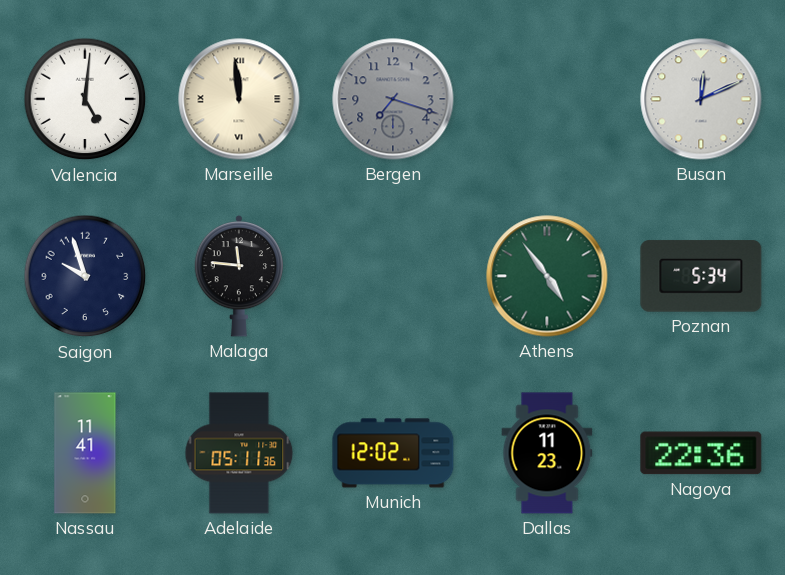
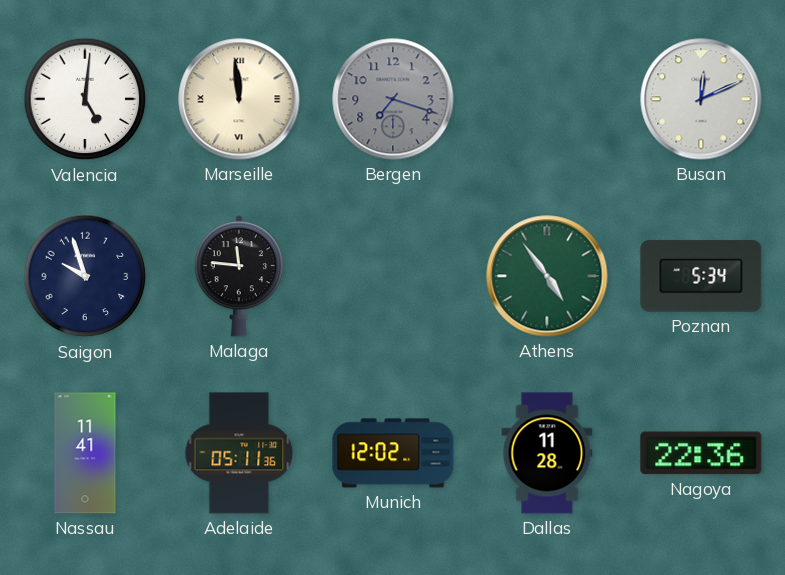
Dallas: 11:23 -> 11:28 (547, 453)
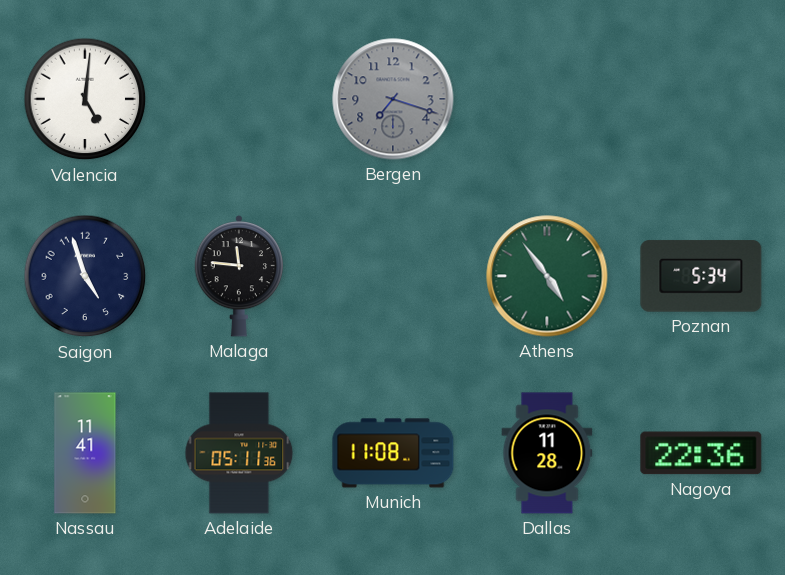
Marseille: 11:59 -> none (239, 99)
Busan: 12:11 -> none (701, 99)
Saigon: 9:57 -> 4:57 (85, 276)
Munich: 12:02 -> 11:08 (393, 453)
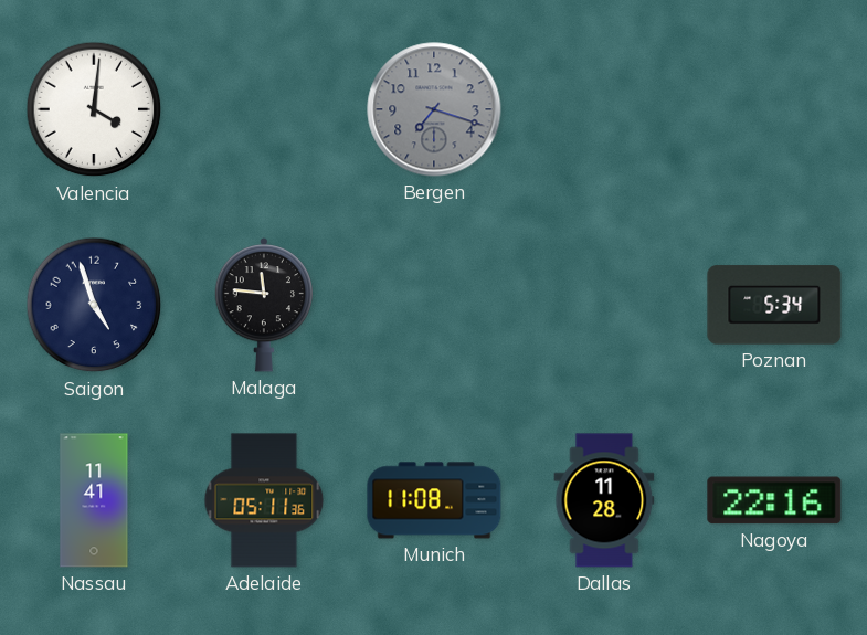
Valencia: 5:01 -> 4:01 (94, 109)
Athens: 4:54 -> none (547, 276)
Nagoya: 22:36 -> 22:16 (774, 500)
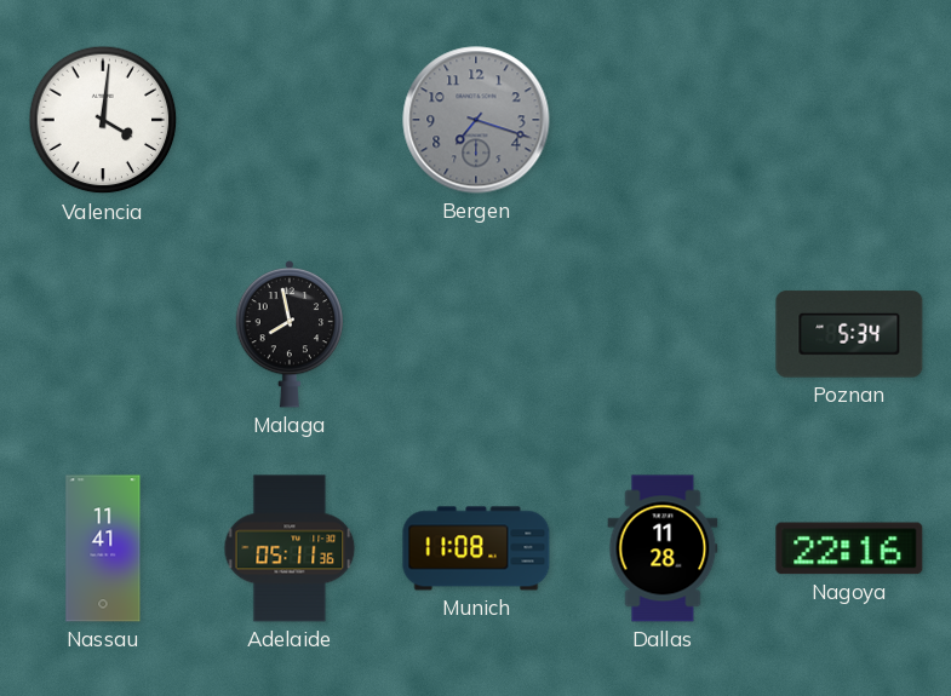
Saigon: 4:57 -> none (94, 305)
Malaga: 11:46 -> 7:58 (290, 334)
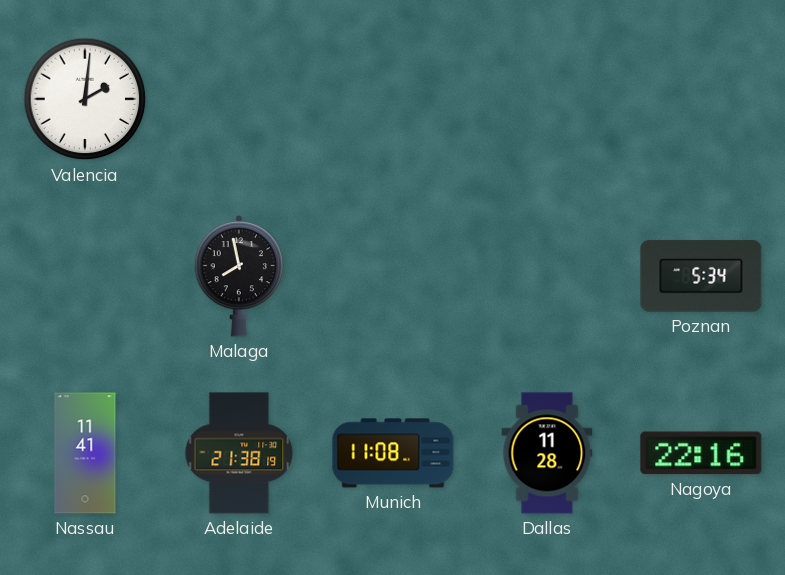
Valencia: 4:01 -> 2:01 (85, 99)
Bergen: 7:18 -> none (476, 120)
Adelaide: 05:11 -> 21:38 (239, 453)
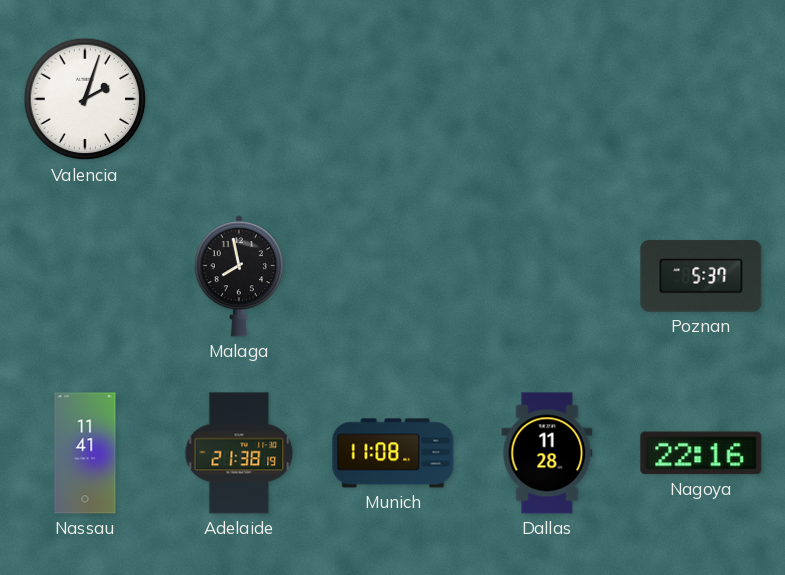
Valencia: 2:01 -> 2:03 (85, 99)
Poznan: 5:34 -> 5:37 (701, 276)
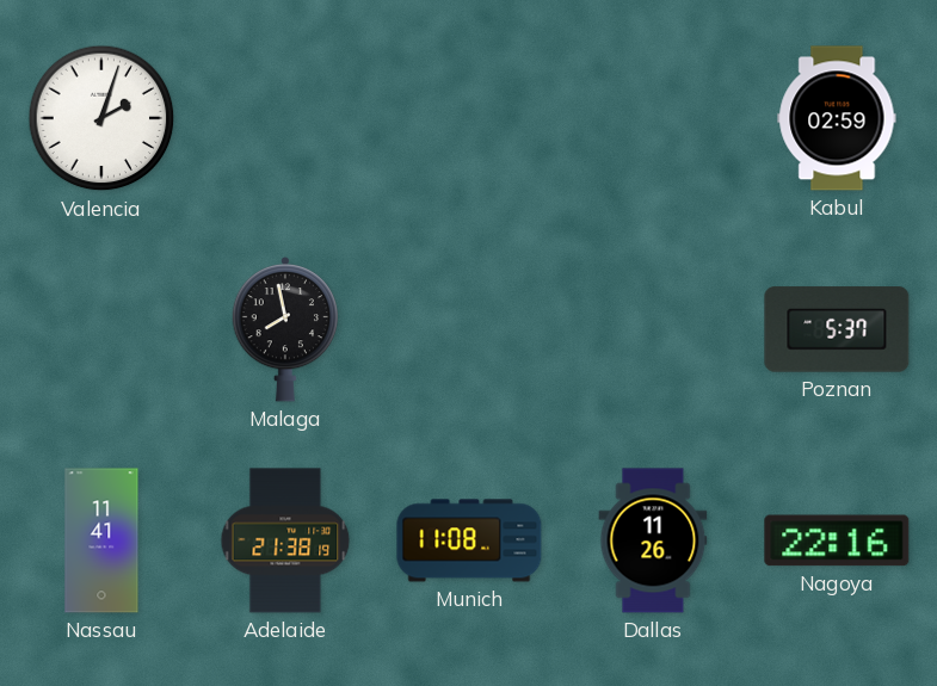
Kabul: none -> 02:59 (837, 118)
Dallas: 11:28 -> 11:26 (653, 540)
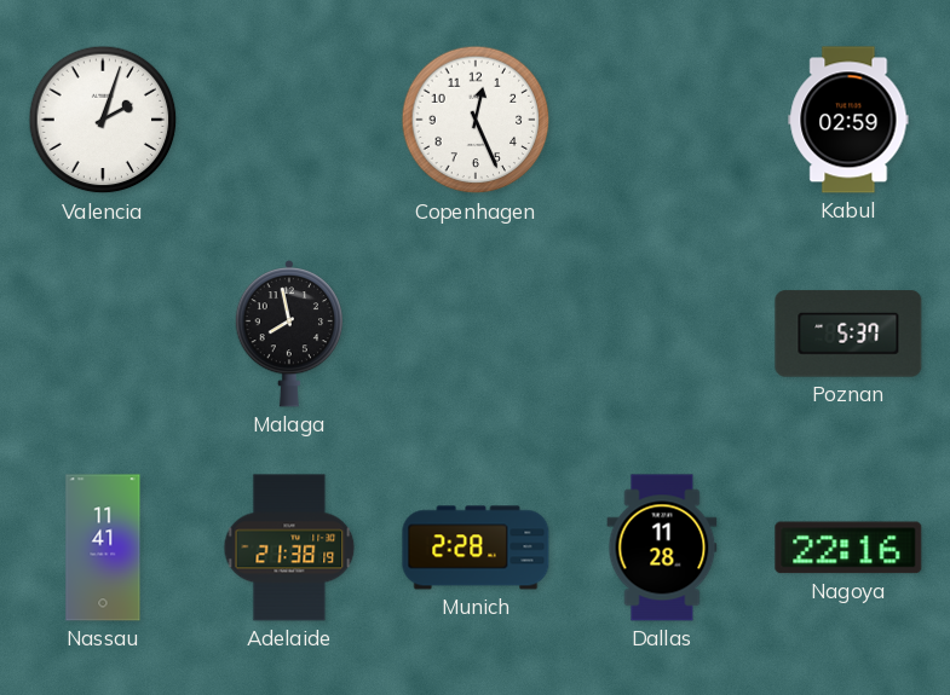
Copenhagen: none -> 12:26 (476, 120)
Munich: 11:08 -> 2:28 (476, 548)
Dallas: 11:26 -> 11:28 (662, 548)
